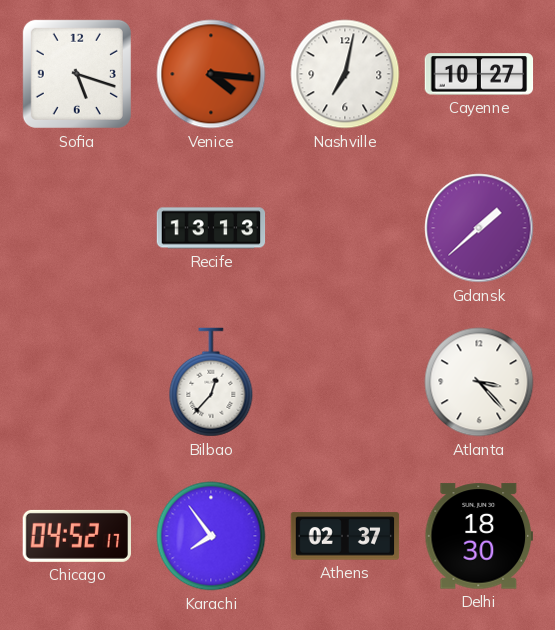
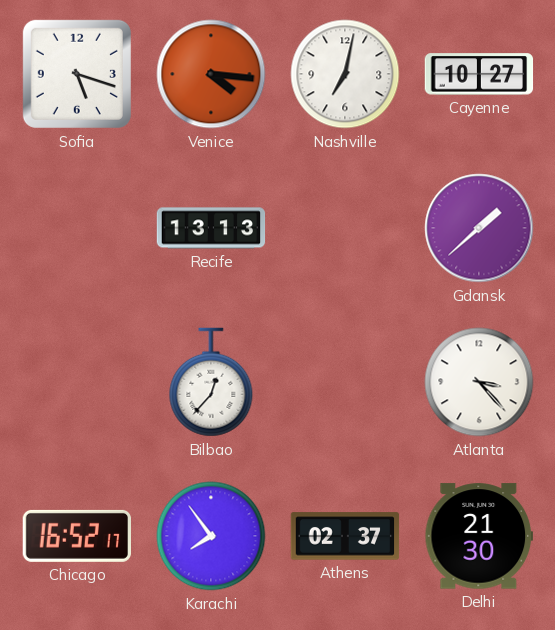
Chicago: 04:52 -> 16:52 (76, 536)
Delhi: 18:30 -> 21:30 (478, 536)
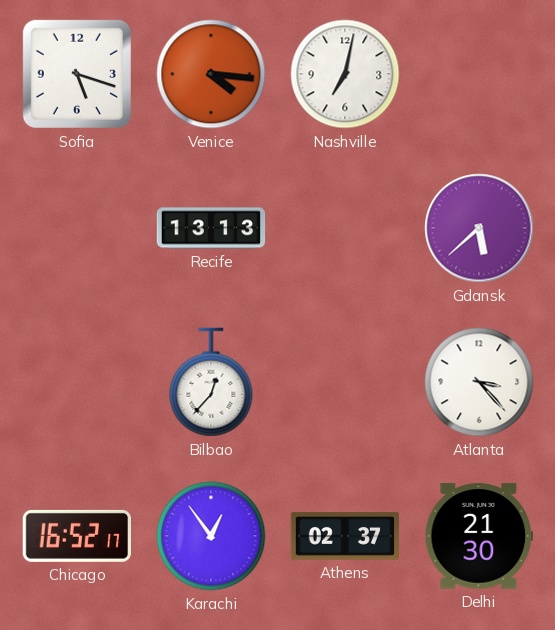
Cayenne: 10:27 -> none (479, 74)
Gdansk: 1:38 -> 5:38 (479, 228)
Karachi: 7:54 -> 12:54 (211, 536)
